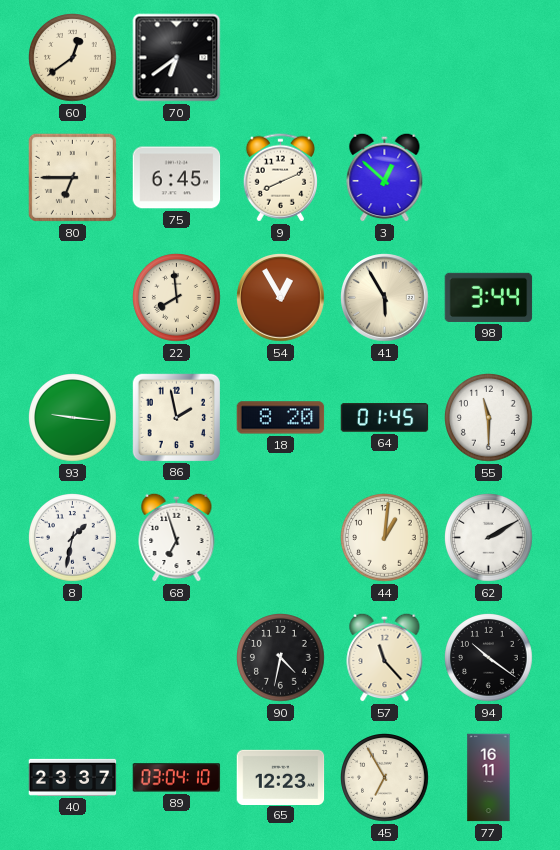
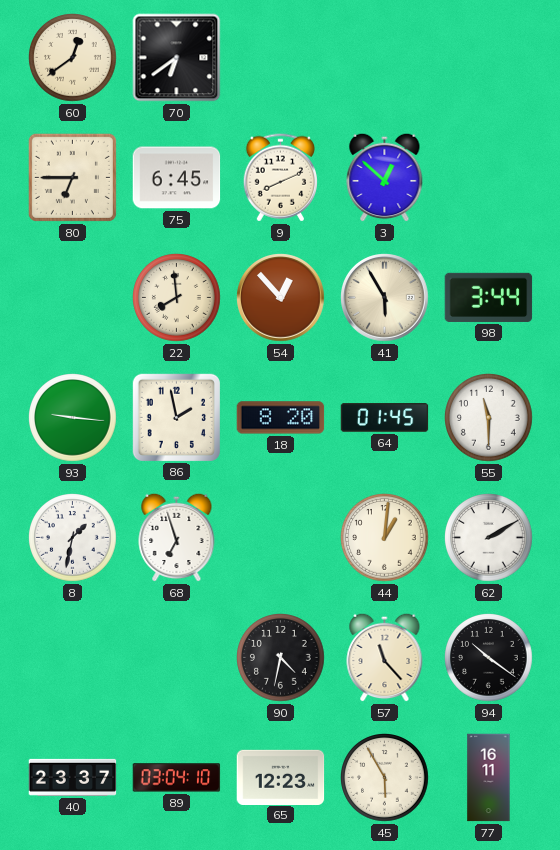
54: 12:55 -> 12:53 (281, 298)
45: 6:55 -> 5:55 (385, 778)
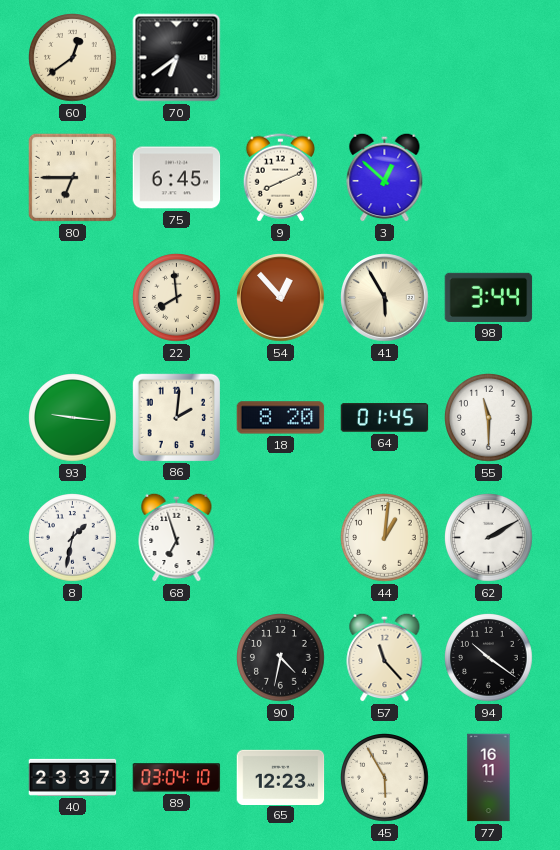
86: 1:58 -> 2:01 (176, 417)
